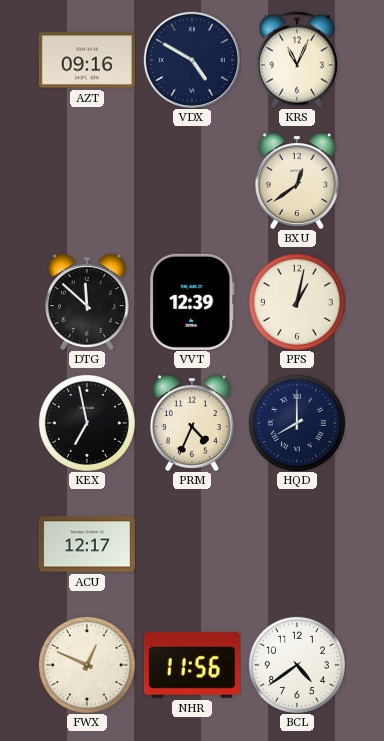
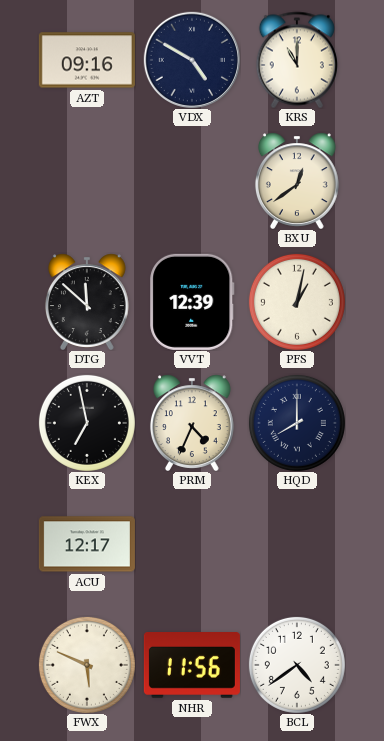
KRS: 11:04 -> 11:00 (297, 60)
FWX: 12:49 -> 5:49 (87, 665)
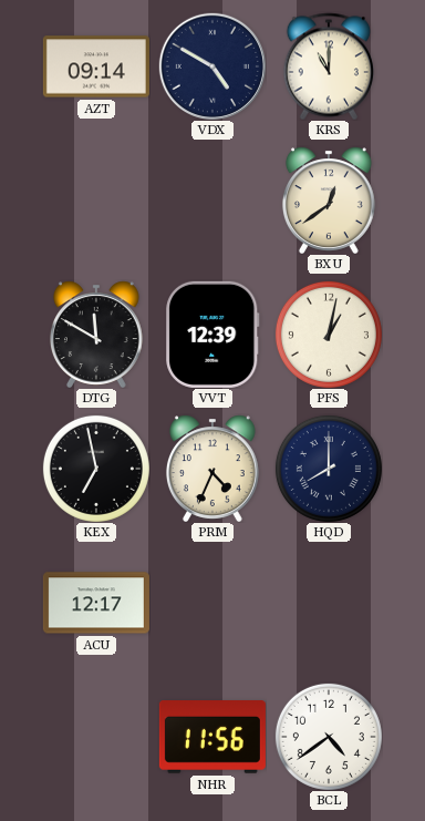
AZT: 09:16 -> 09:14 (96, 66)
DTG: 11:52 -> 11:50 (96, 335)
FWX: 5:49 -> none (87, 665)
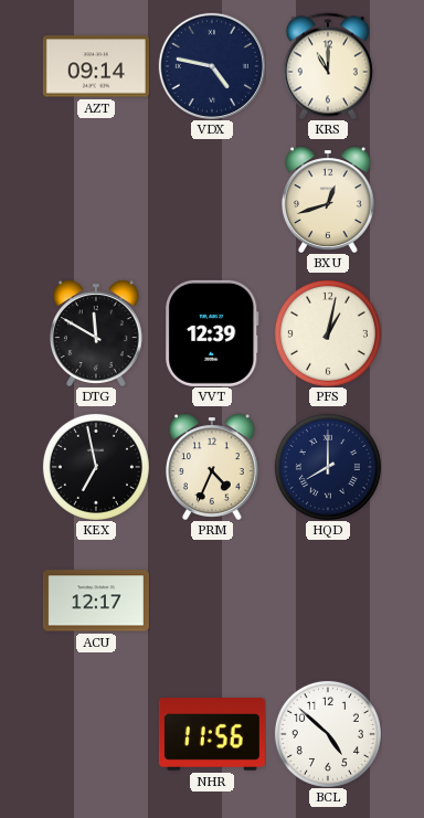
VDX: 4:50 -> 4:47 (212, 66)
BXU: 12:39 -> 12:42 (328, 200)
BCL: 4:39 -> 4:52 (328, 734)
